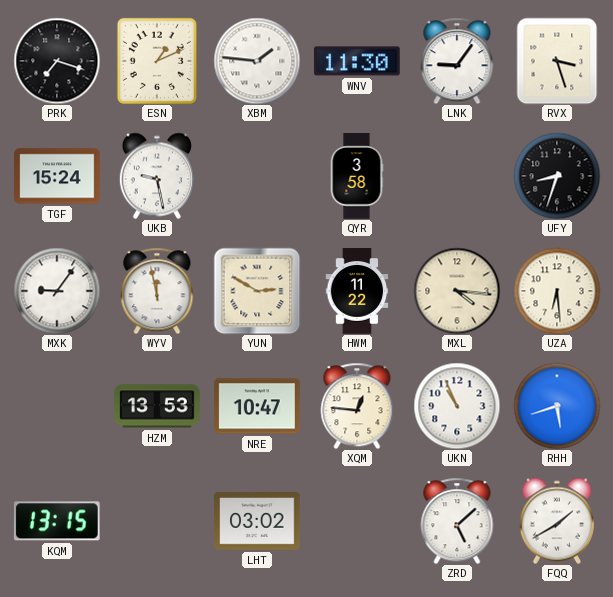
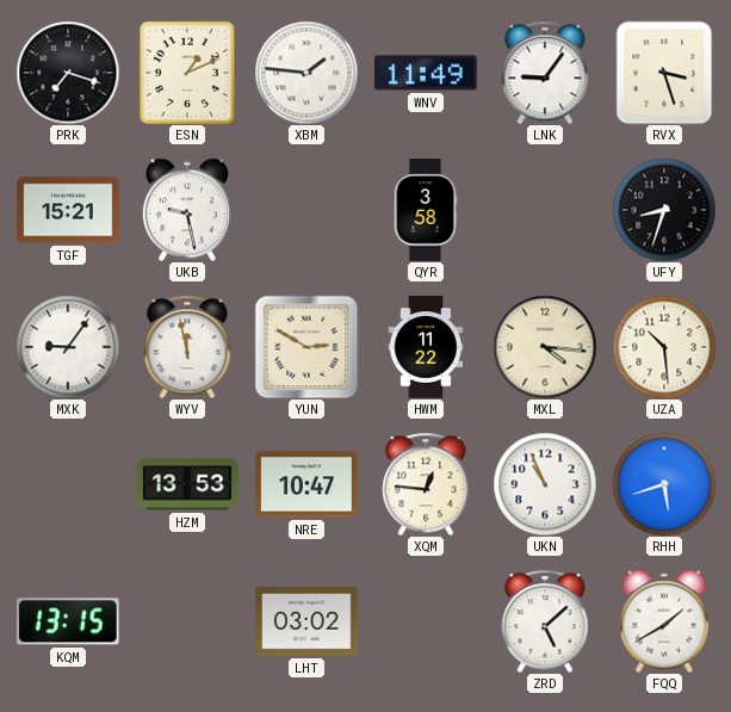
WNV: 11:30 -> 11:49 (427, 73)
TGF: 15:24 -> 15:21 (68, 210)
UZA: 6:29 -> 10:29 (664, 347)
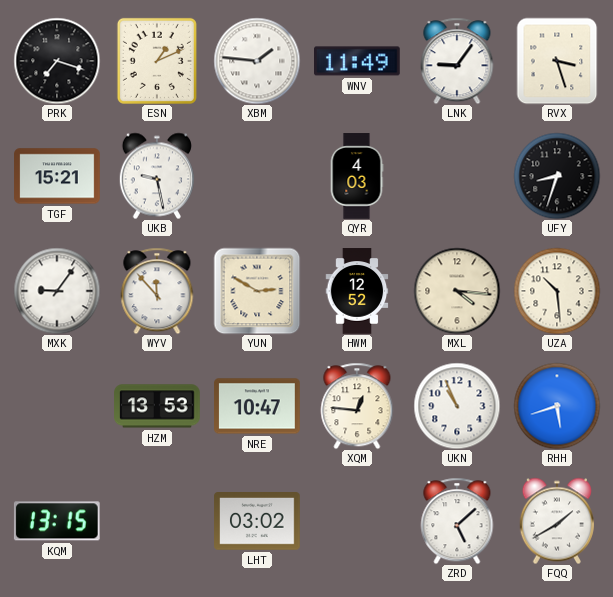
QYR: 3:58 -> 4:03 (357, 176)
WYV: 11:58 -> 11:53 (157, 291)
HWM: 11:22 -> 12:52 (357, 291)
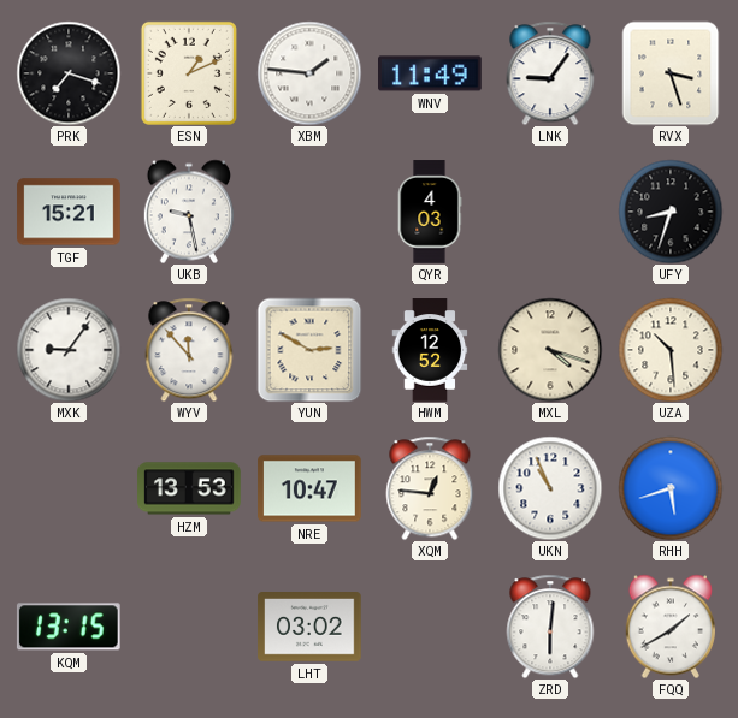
MXL: 4:16 -> 4:18 (550, 350)
ZRD: 5:08 -> 6:01 (550, 627)
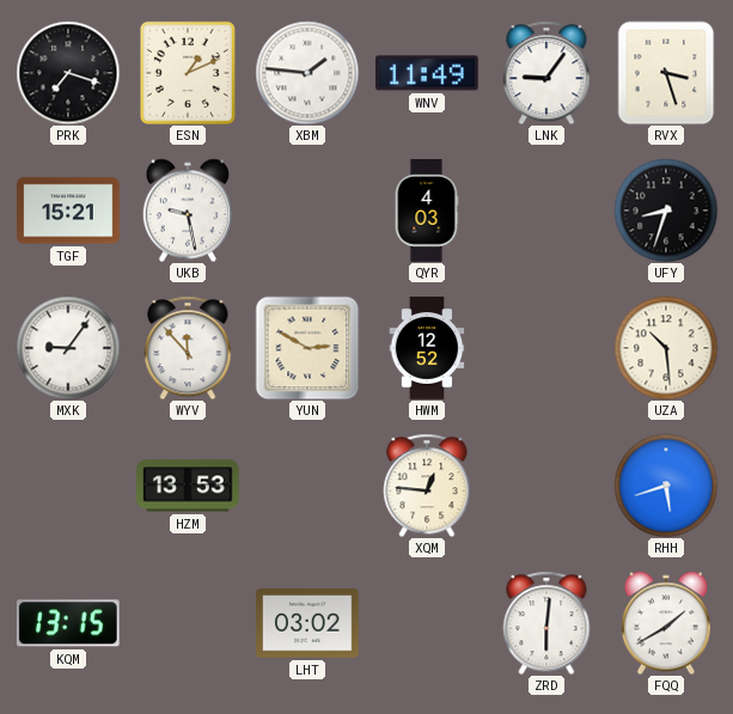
MXL: 4:18 -> none (550, 350)
NRE: 10:47 -> none (309, 488)
UKN: 10:56 -> none (550, 488)
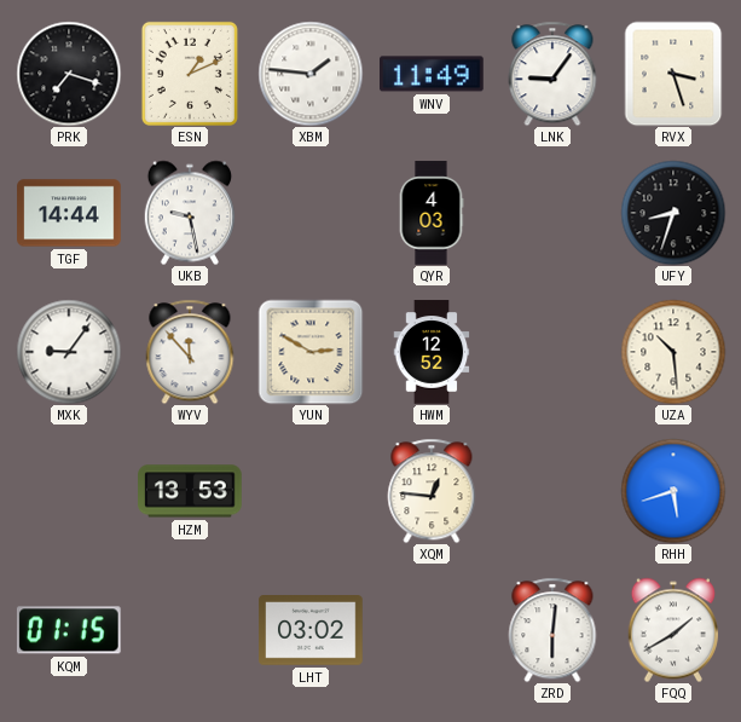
TGF: 15:21 -> 14:44 (69, 213)
KQM: 13:15 -> 01:15 (69, 630)
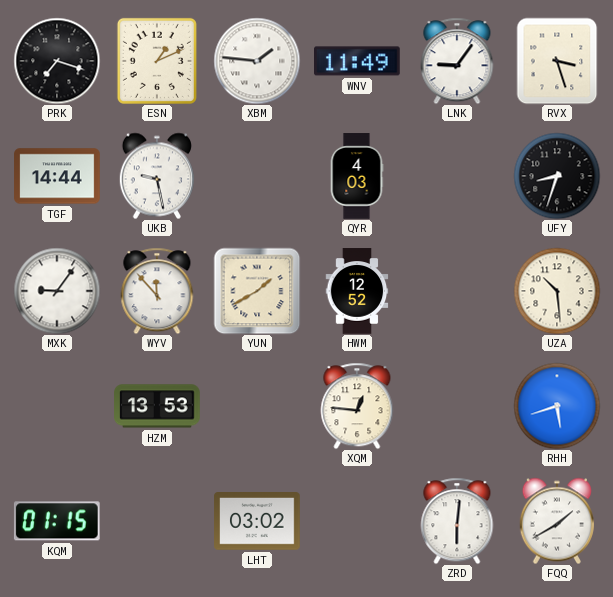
YUN: 2:50 -> 1:40 (257, 291)
